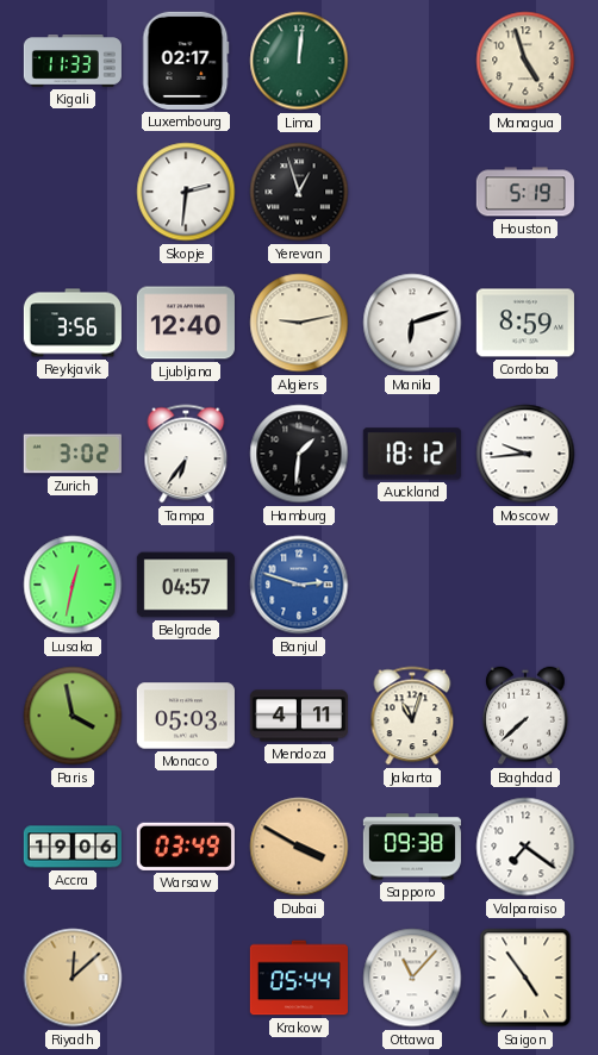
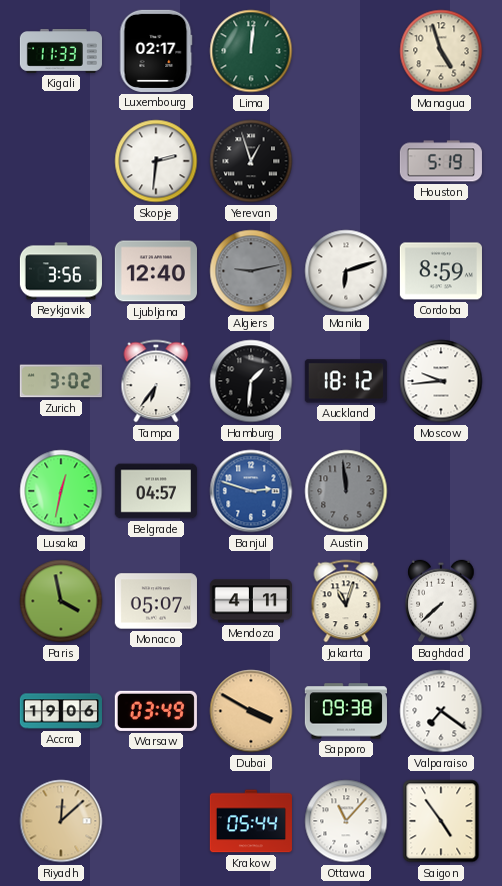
Algiers dial: cream -> grey (251, 271)
Austin: none -> 11:59 (346, 491)
Monaco: 05:03 -> 05:07 (156, 601)
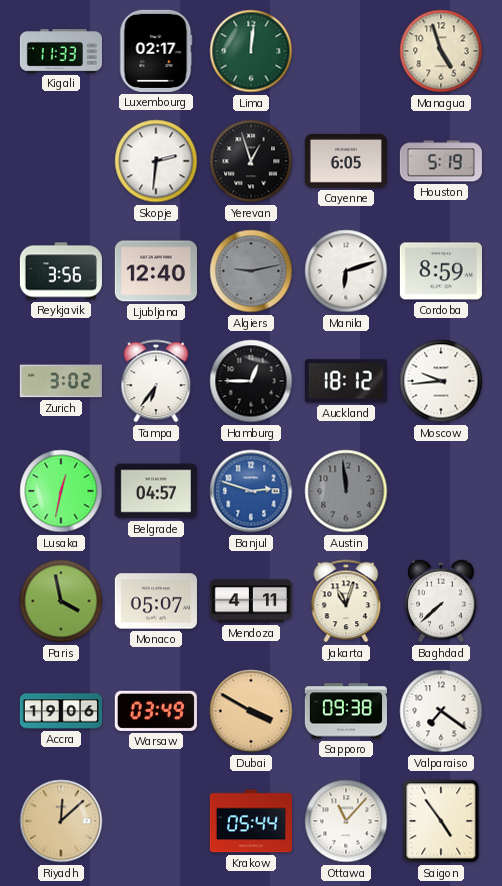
Cayenne: none -> 6:05 (346, 162)
Hamburg: 1:31 -> 12:45 (251, 381)
